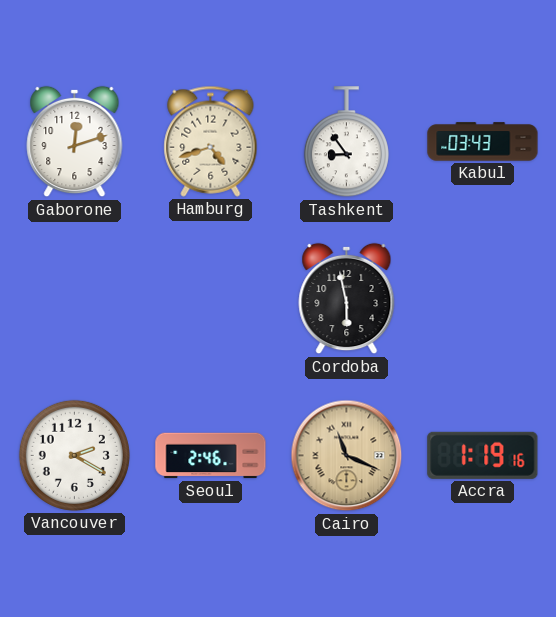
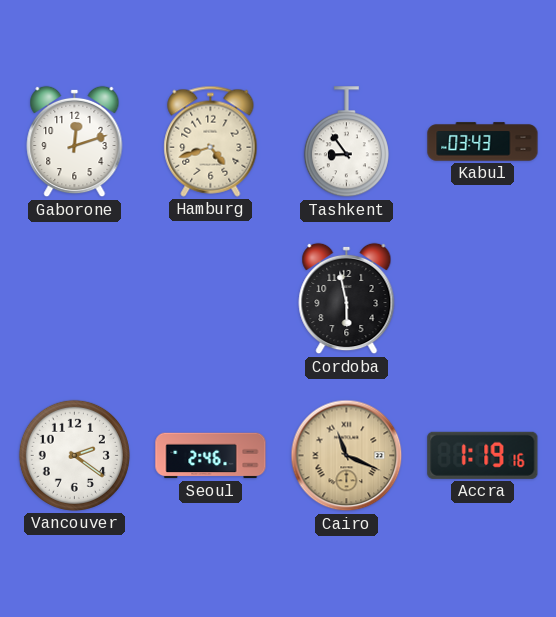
Vancouver: 2:20 -> 2:21 (74, 455)
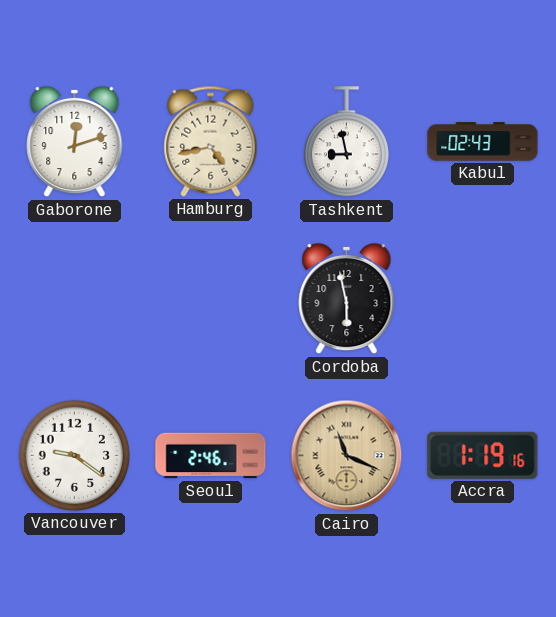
Hamburg: 4:42 -> 4:43 (211, 141)
Tashkent: 8:54 -> 8:58 (346, 142)
Kabul: 03:43 -> 02:43 (483, 142)
Vancouver: 2:21 -> 9:21 (74, 455)
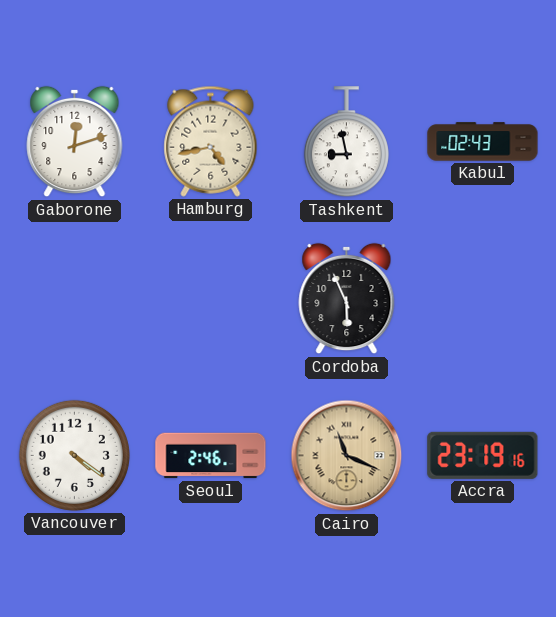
Cordoba: 5:58 -> 5:56 (347, 299)
Vancouver: 9:21 -> 4:21 (74, 455)
Accra: 1:19 -> 23:19 (483, 455)
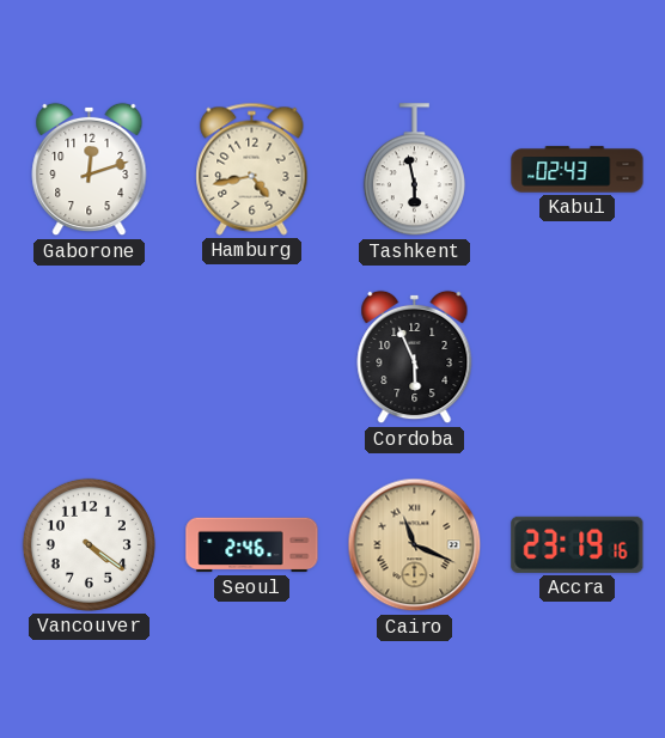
Tashkent: 8:58 -> 5:58 (414, 170)
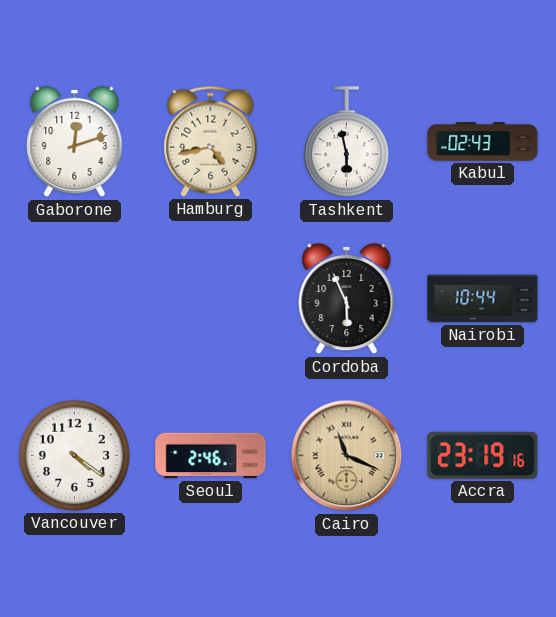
Nairobi: none -> 10:44 (483, 299)
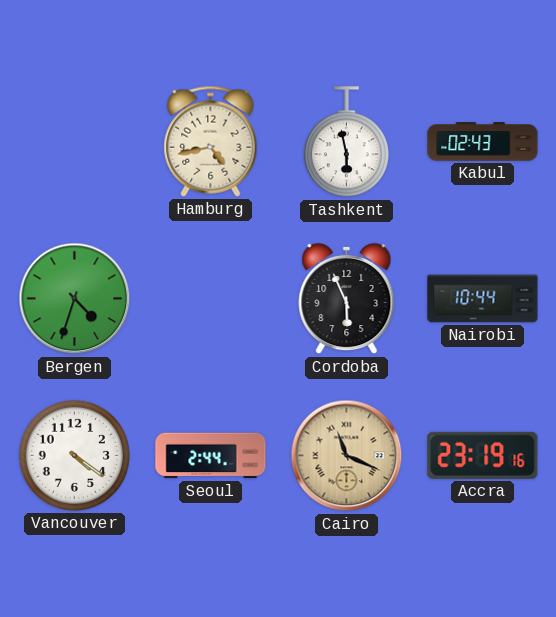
Gaborone: 12:12 -> none (75, 142)
Bergen: none -> 4:33 (75, 299)
Seoul: 2:46 -> 2:44 (211, 456)
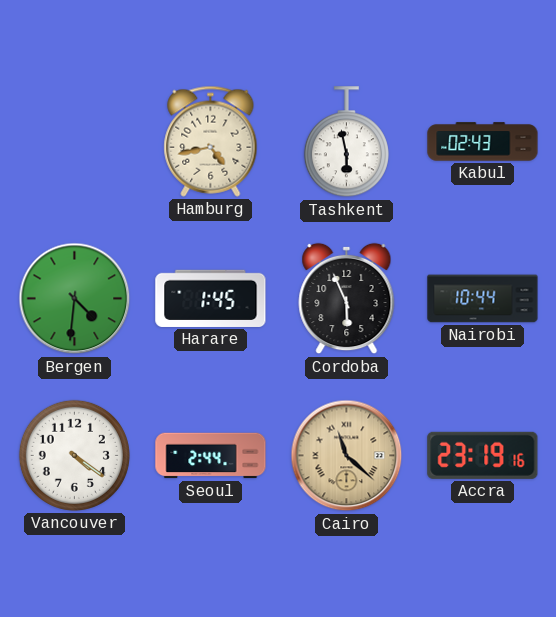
Bergen: 4:33 -> 4:31 (75, 299)
Harare: none -> 1:45 (211, 298)
Cairo: 11:19 -> 11:22 (347, 456)
